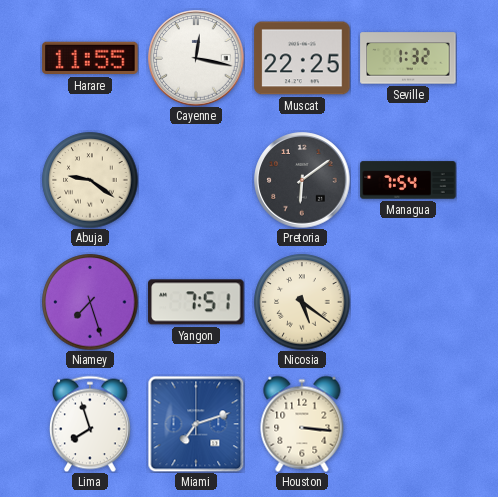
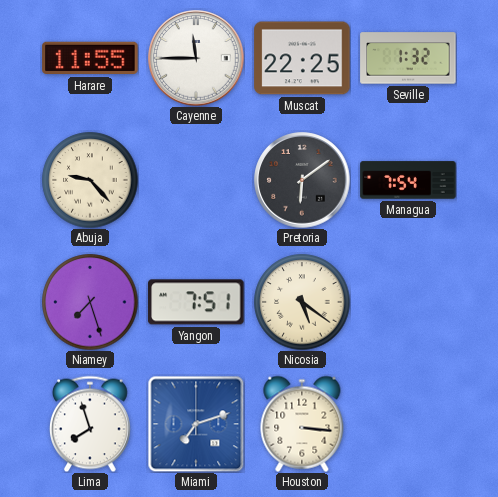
Cayenne: 12:17 -> 11:45 (196, 58)
Abuja: 9:21 -> 9:23 (90, 180)
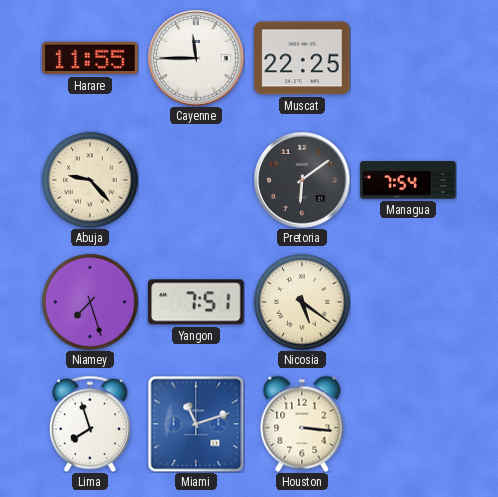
Seville: 1:32 -> none (408, 58)
Miami: 7:12 -> 11:12 (196, 424)
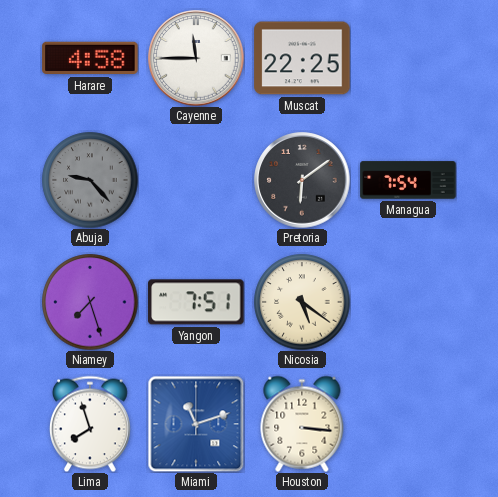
Harare: 11:55 -> 4:58 (90, 58)
Abuja dial: cream -> grey (90, 180)
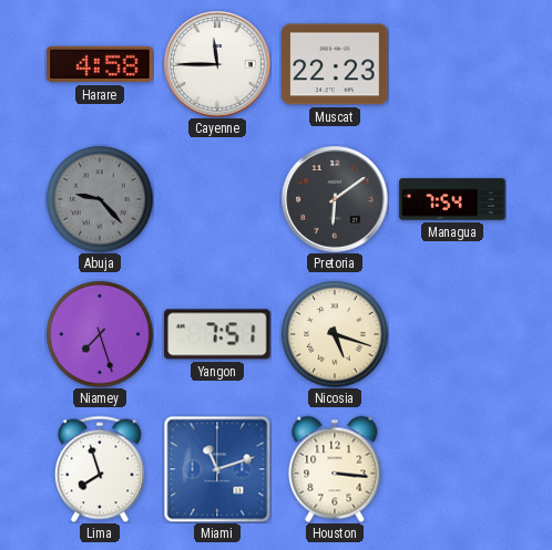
Muscat: 22:25 -> 22:23 (335, 64)
Nicosia: 5:21 -> 5:18 (335, 334)
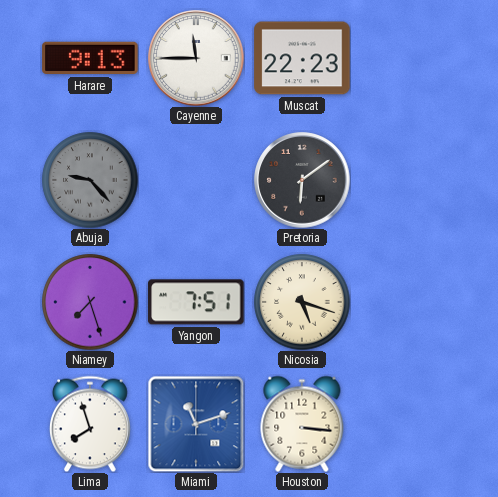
Harare: 4:58 -> 9:13 (90, 58)
Managua: 7:54 -> none (452, 199)
